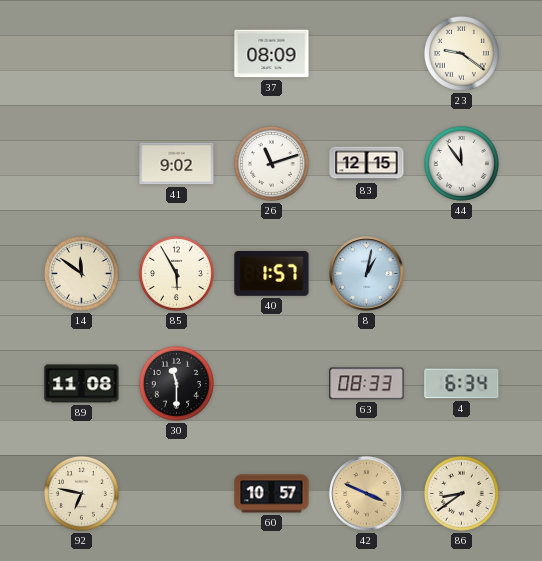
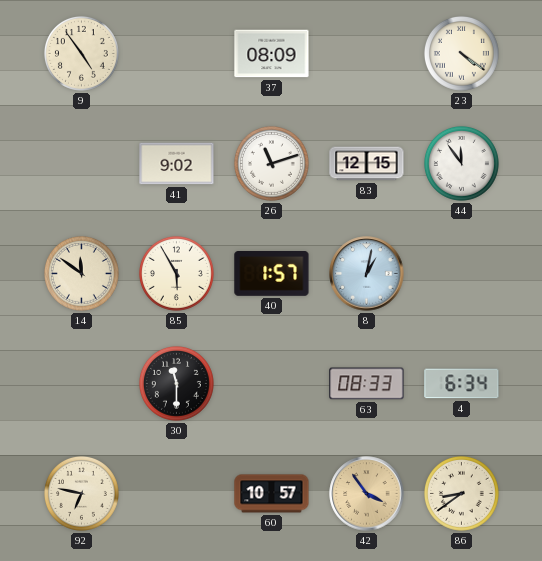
9: none -> 4:54 (81, 53)
23: 9:21 -> 4:21 (461, 53)
89: 11:08 -> none (82, 384)
42: 3:49 -> 3:54 (367, 494)
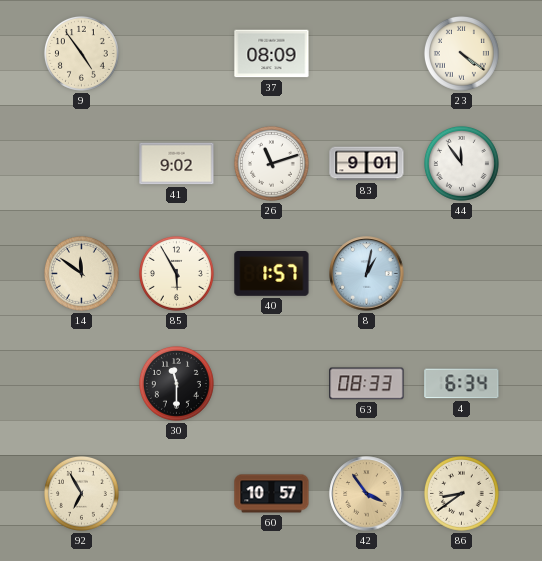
83: 12:15 -> 9:01 (367, 164)
92: 6:47 -> 6:55 (81, 493)
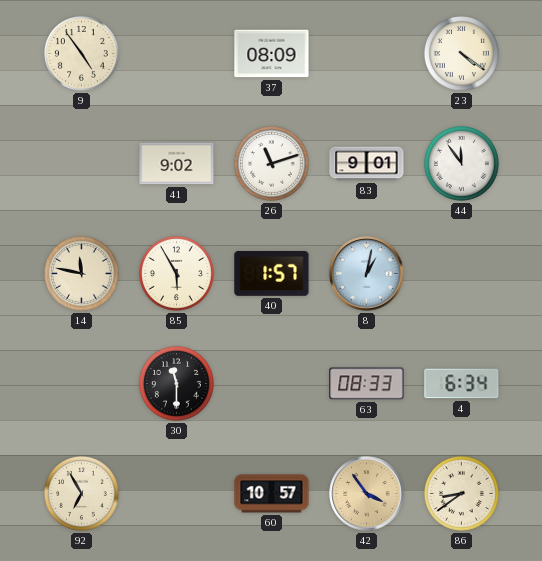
14: 11:51 -> 11:47 (81, 273)
